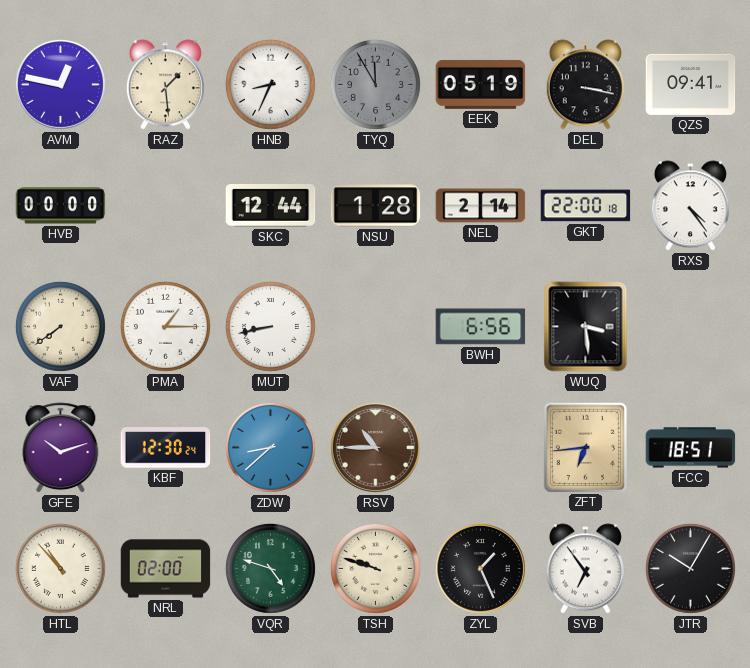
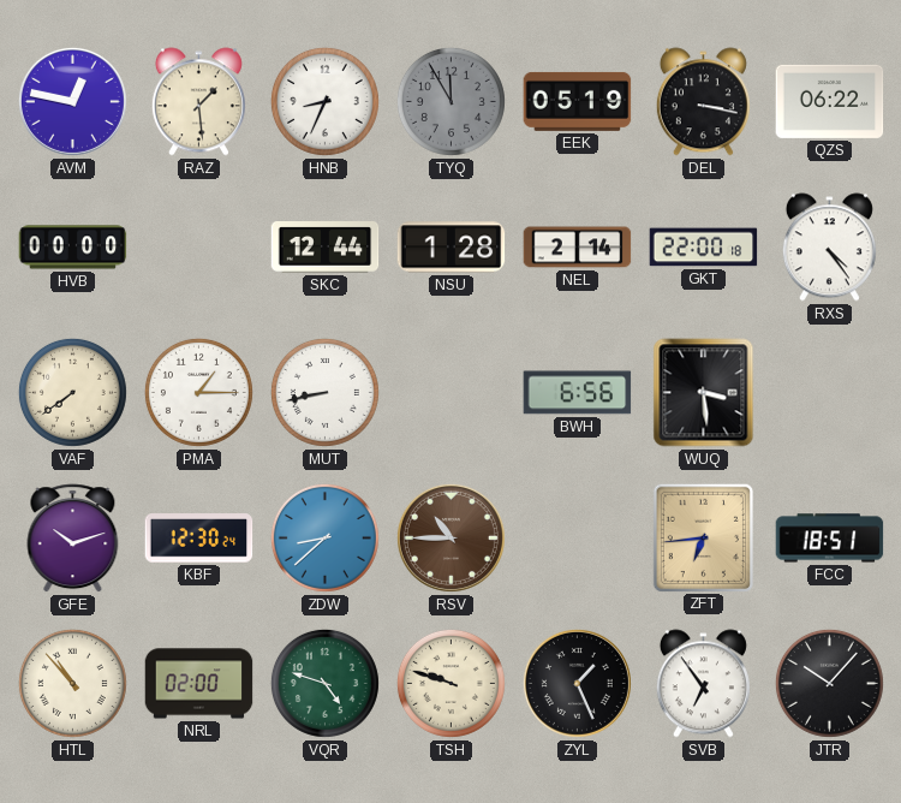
QZS: 09:41 -> 06:22 (830, 101)
JTR: 10:05 -> 10:07 (829, 683)
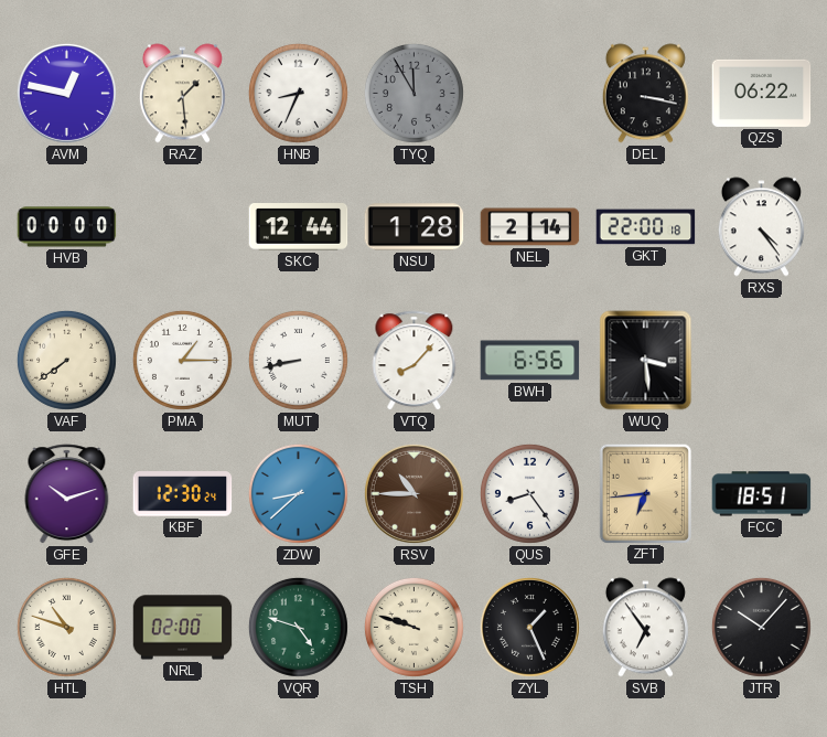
EEK: 05:19 -> none (578, 101)
VTQ: none -> 8:07 (415, 361)
QUS: none -> 8:24 (529, 493)
HTL: 10:53 -> 10:48 (66, 627)
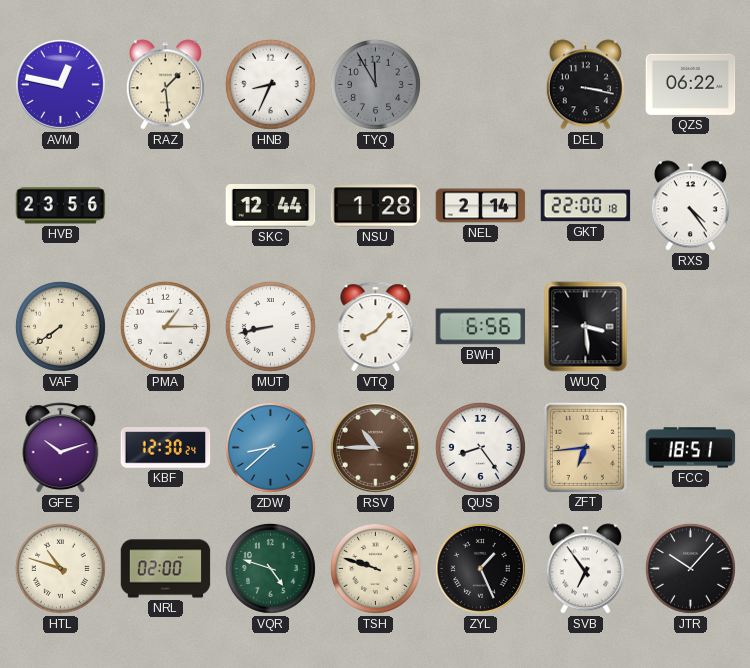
HVB: 00:00 -> 23:56 (61, 206)
